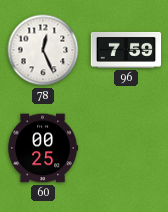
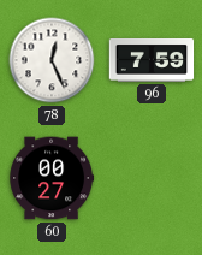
60: 00:25 -> 00:27 (52, 178)
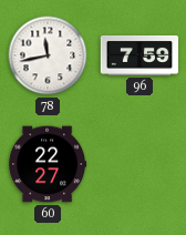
78: 12:26 -> 11:43 (48, 55)
60: 00:27 -> 22:27 (48, 164)
